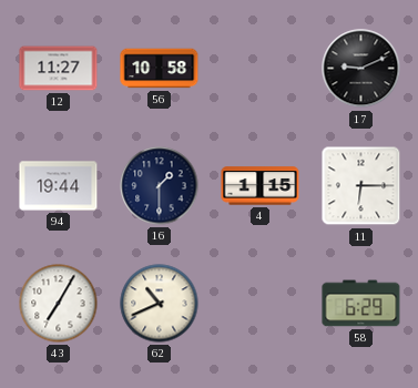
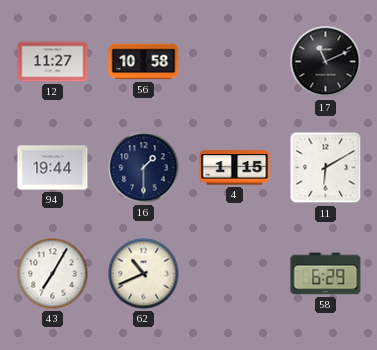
17: 9:11 -> 11:11 (326, 62)
11: 6:15 -> 6:10 (326, 168)
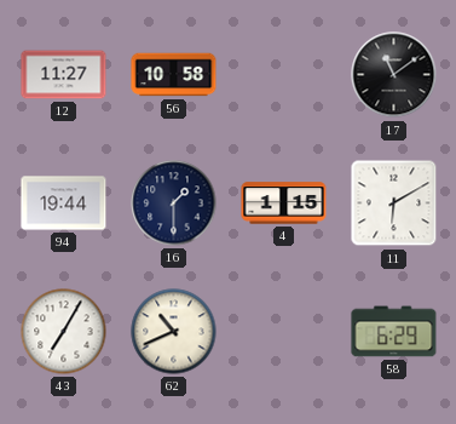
17: 11:11 -> 11:09 (394, 75)
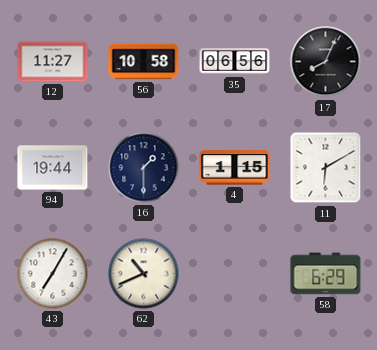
35: none -> 06:56 (235, 62)
17: 11:09 -> 8:04 (326, 62)
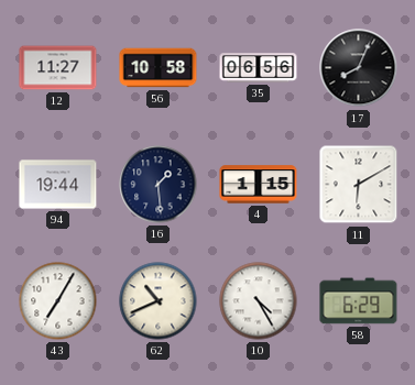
16: 1:30 -> 1:29 (159, 185)
10: none -> 4:25 (259, 301)
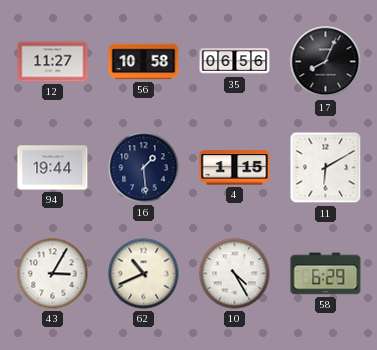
43: 7:05 -> 3:05 (53, 274)
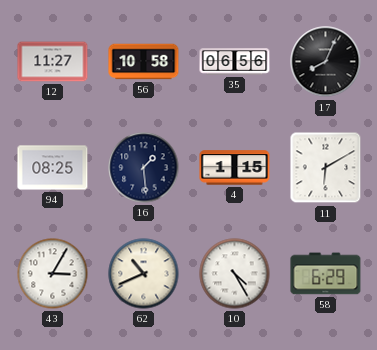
94: 19:44 -> 08:25 (53, 168)
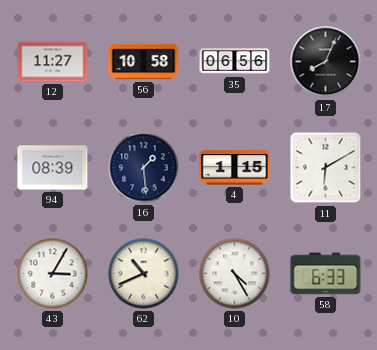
94: 08:25 -> 08:39 (53, 168)
58: 6:29 -> 6:33 (326, 274)
